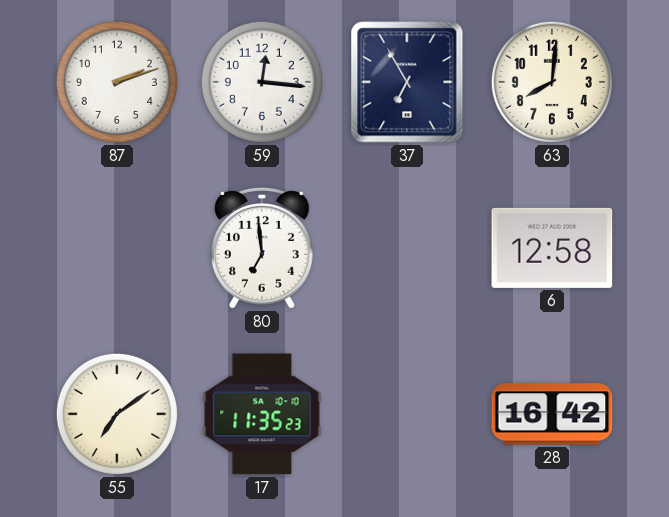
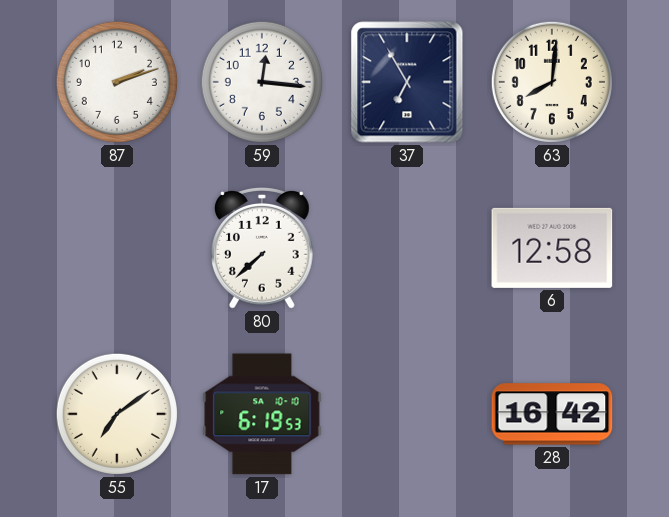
80: 6:59 -> 7:38 (262, 249)
17: 11:35 -> 6:19 (262, 414)
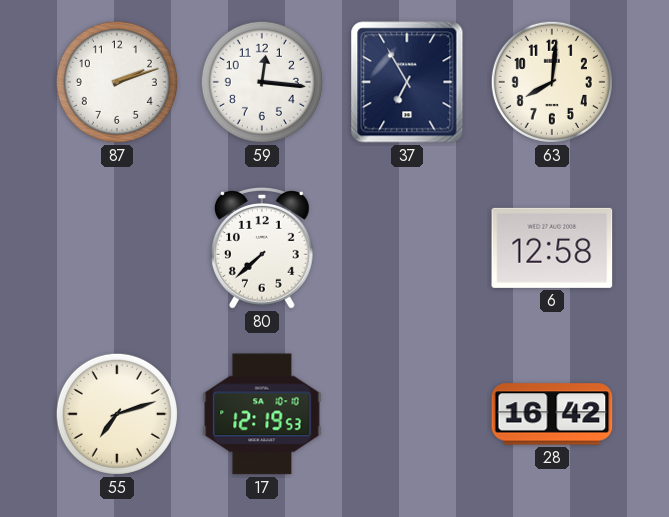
55: 7:09 -> 7:12 (117, 414)
17: 6:19 -> 12:19 (262, 414)
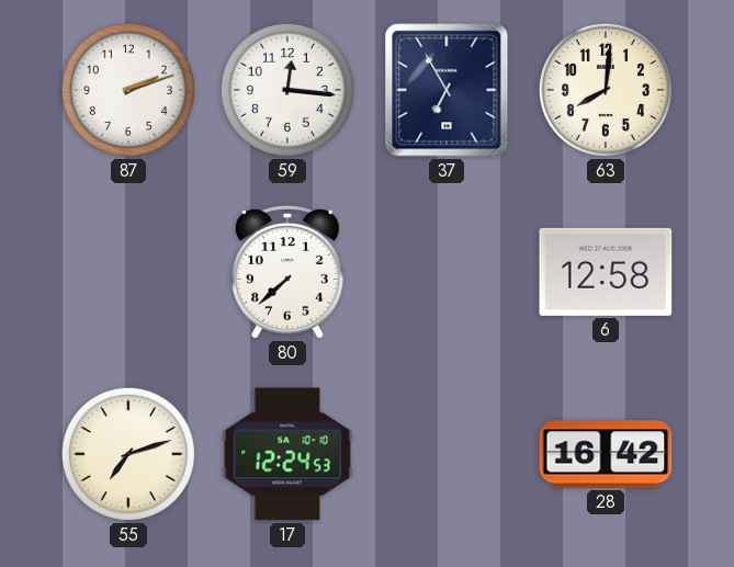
17: 12:19 -> 12:24 (287, 454)
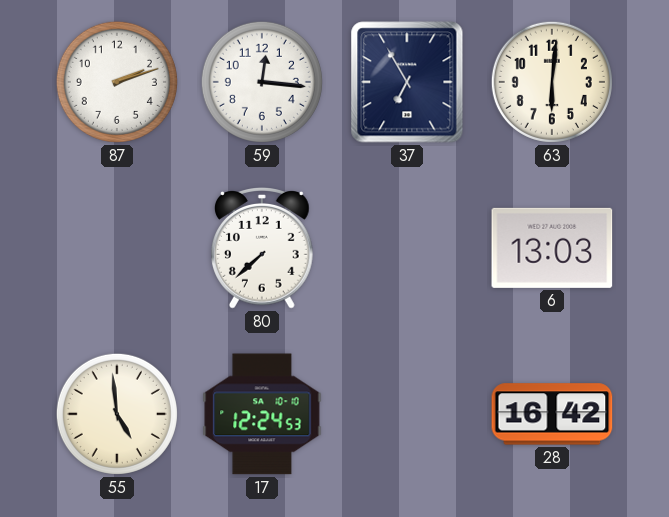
63: 8:01 -> 6:01 (552, 82)
6: 12:58 -> 13:03 (552, 248)
55: 7:12 -> 4:59 (117, 414)
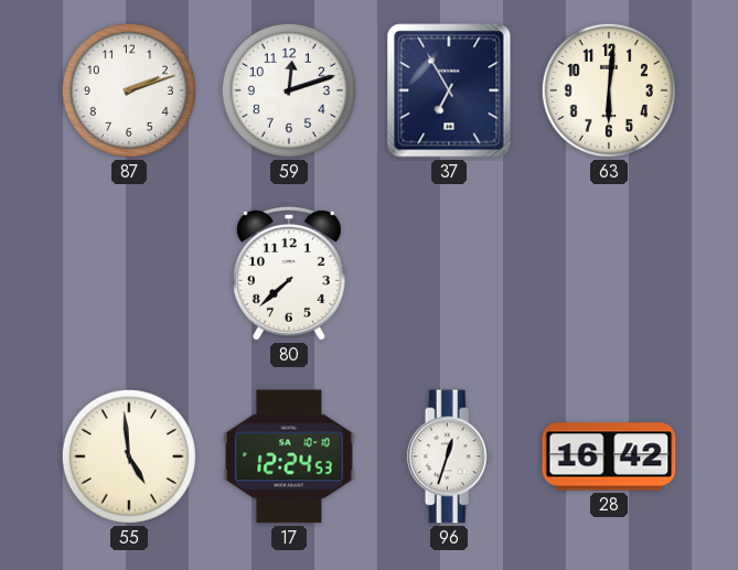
59: 12:16 -> 12:12 (289, 90)
6: 13:03 -> none (552, 248)
96: none -> 12:33 (449, 456)
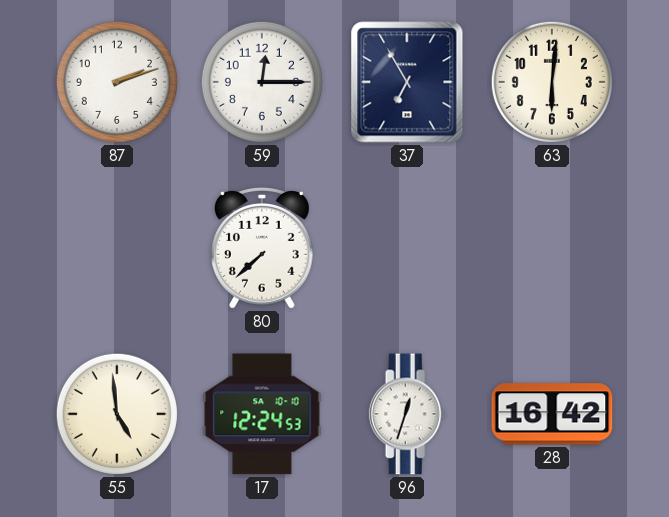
59: 12:12 -> 12:15 (262, 82)
